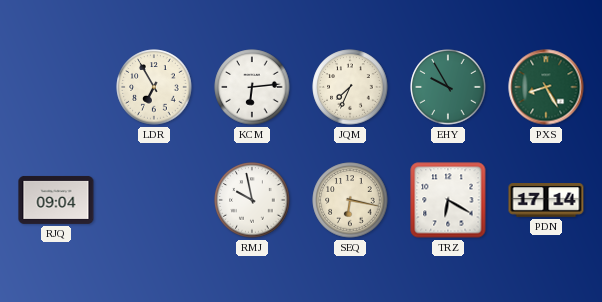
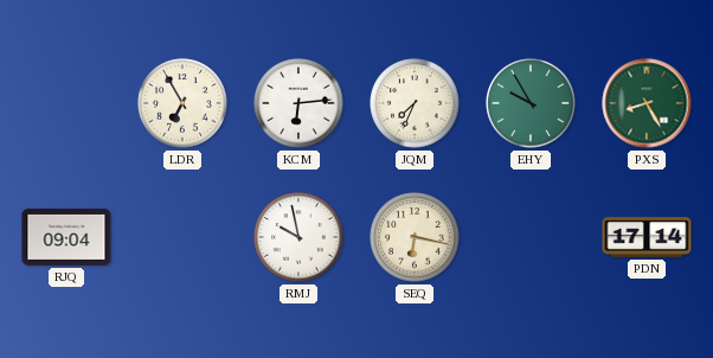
TRZ: 6:20 -> none (448, 200)
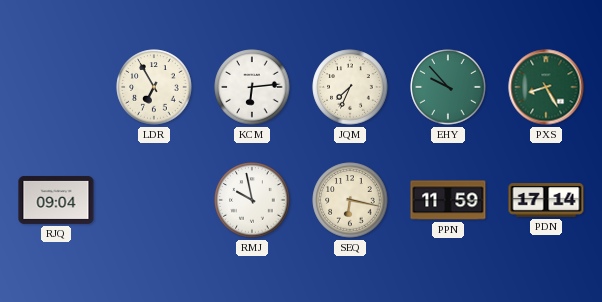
EHY: 9:55 -> 9:53 (448, 87)
PPN: none -> 11:59 (448, 200)
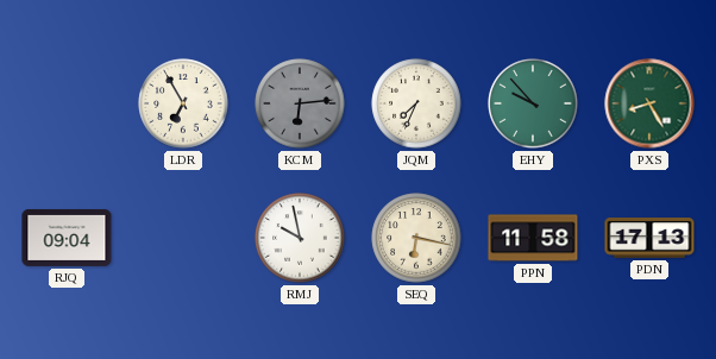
KCM dial: white -> grey (300, 103)
PPN: 11:59 -> 11:58 (533, 238)
PDN: 17:14 -> 17:13 (649, 238)
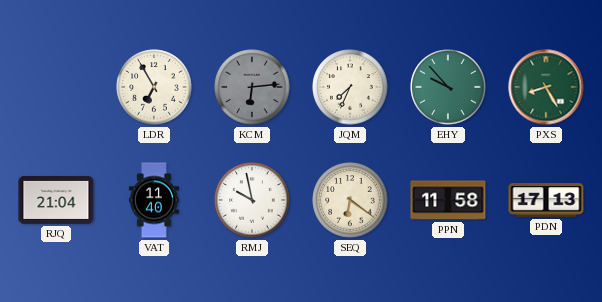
RJQ: 09:04 -> 21:04 (56, 200)
VAT: none -> 11:40 (154, 200)
SEQ: 6:17 -> 6:21 (350, 200)
